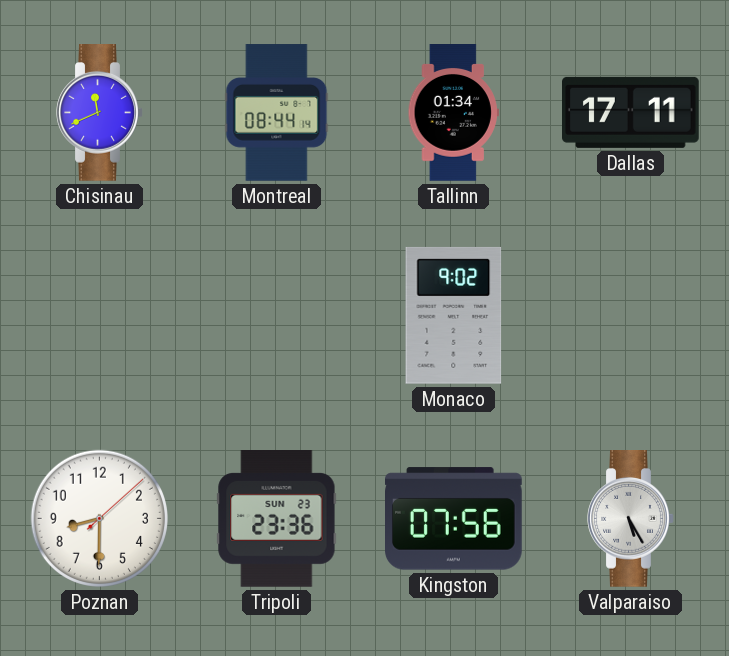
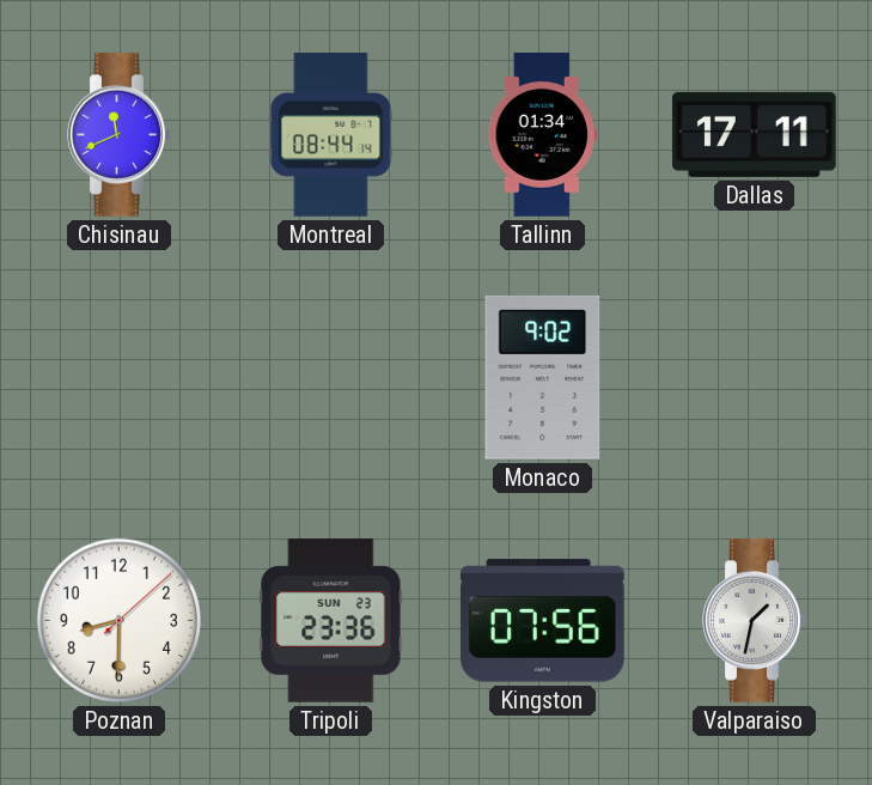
Valparaiso: 5:25 -> 1:32 (755, 621)
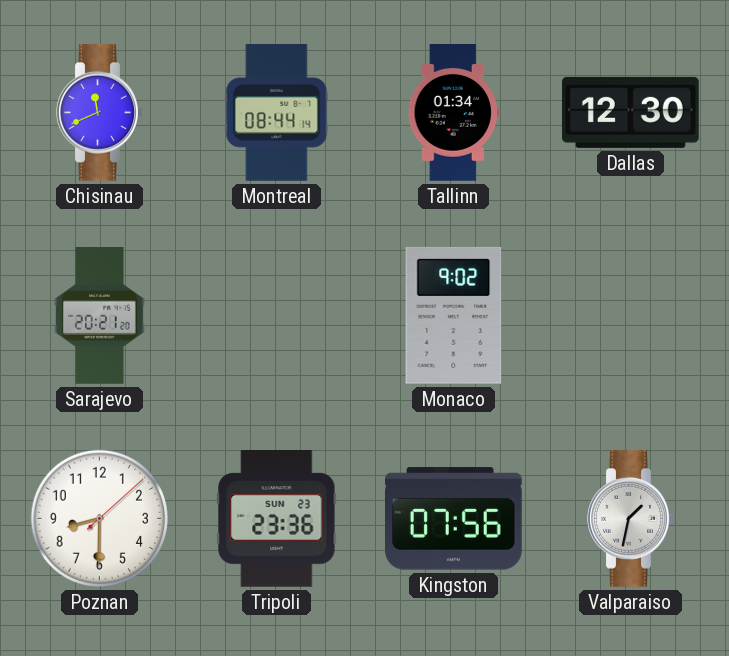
Dallas: 17:11 -> 12:30 (631, 112)
Sarajevo: none -> 20:21 (99, 316)
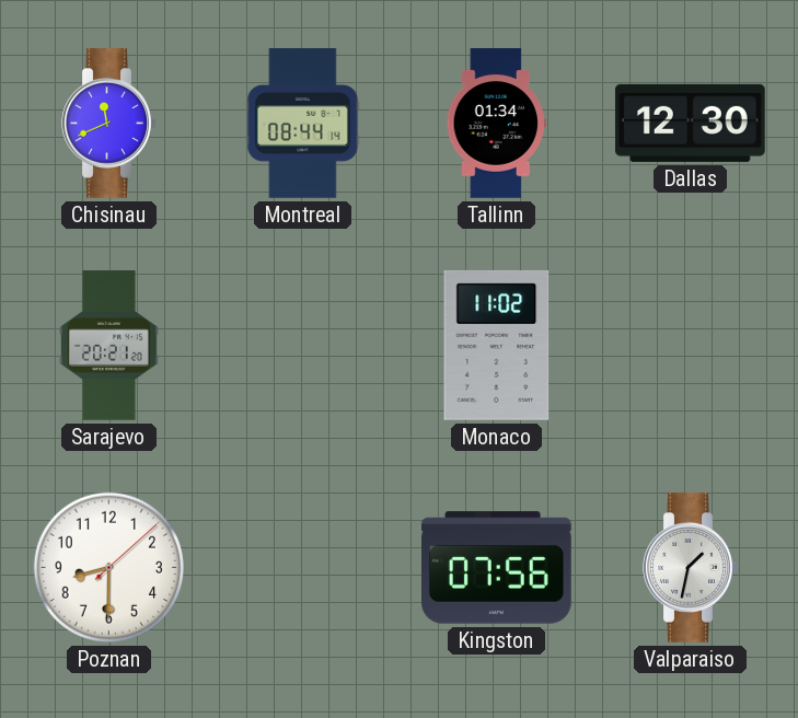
Monaco: 9:02 -> 11:02 (497, 345)
Tripoli: 23:36 -> none (277, 519)
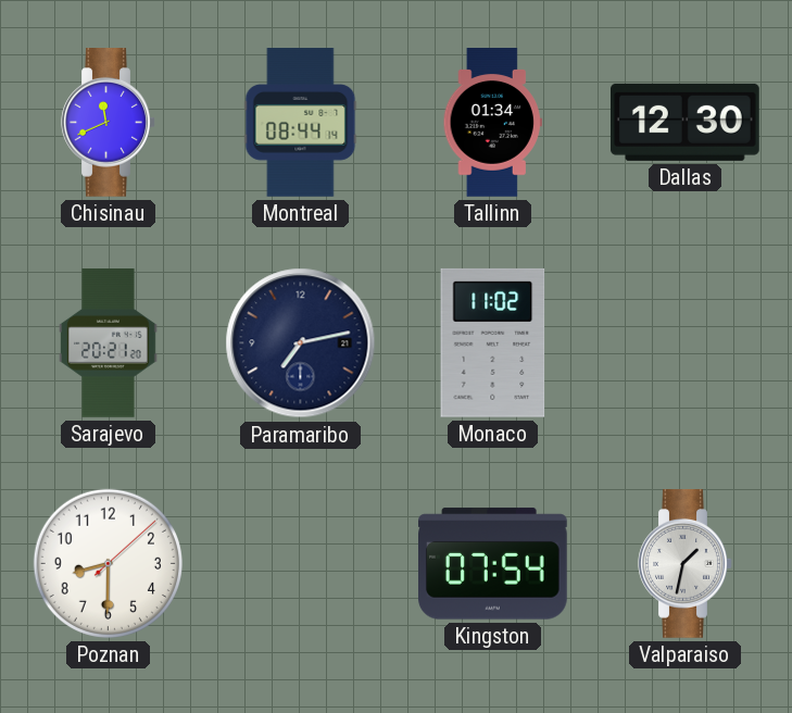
Paramaribo: none -> 7:13 (301, 343)
Kingston: 07:56 -> 07:54 (493, 564)
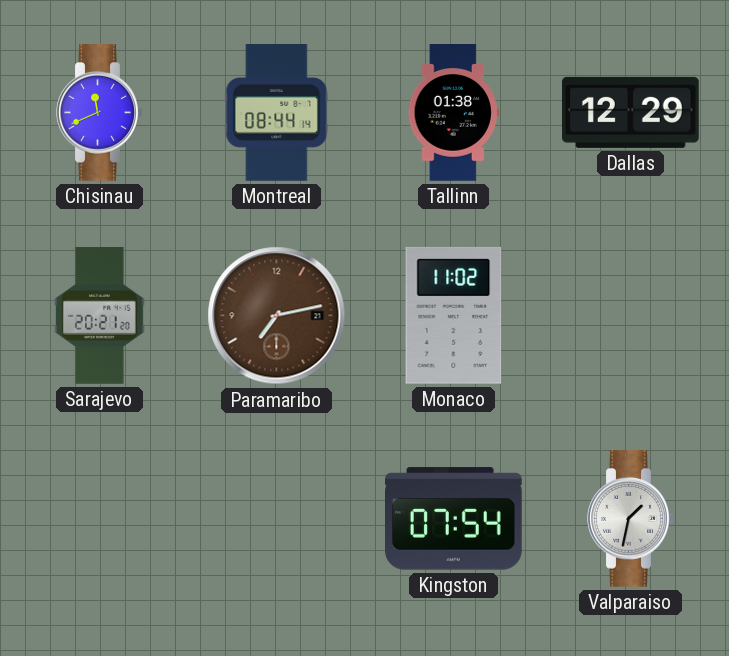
Tallinn: 01:34 -> 01:38 (453, 113)
Dallas: 12:30 -> 12:29 (631, 112)
Paramaribo dial: navy -> brown (277, 316)
Poznan: 8:30 -> none (108, 563)
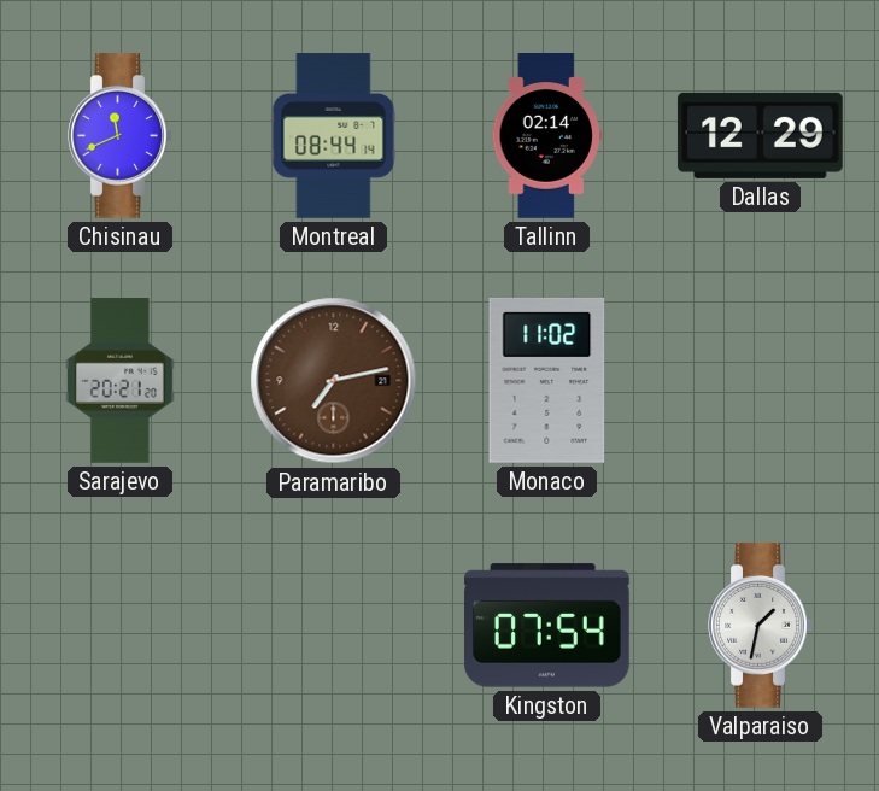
Tallinn: 01:38 -> 02:14 (546, 136)
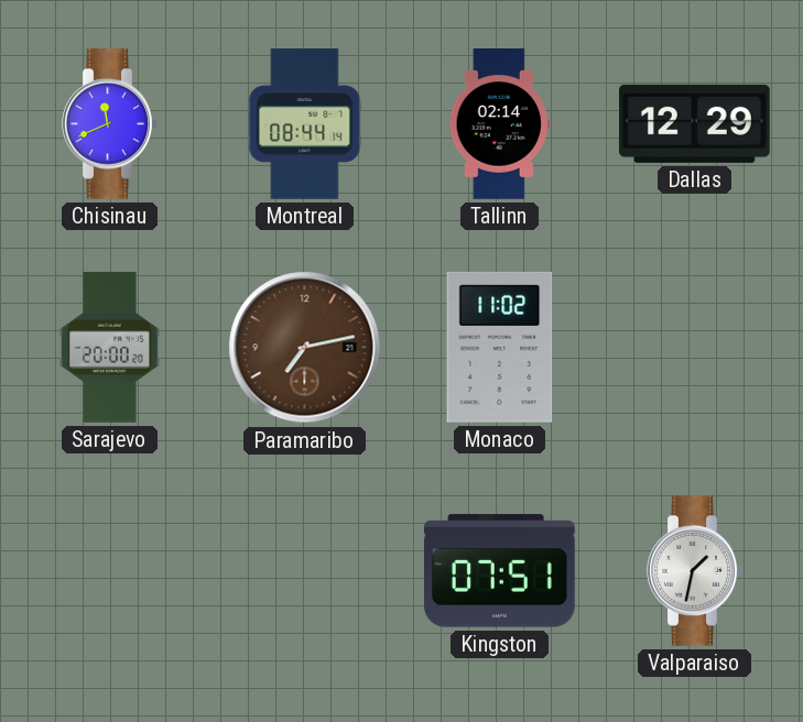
Sarajevo: 20:21 -> 20:00 (109, 348)
Kingston: 07:54 -> 07:51 (500, 571)
